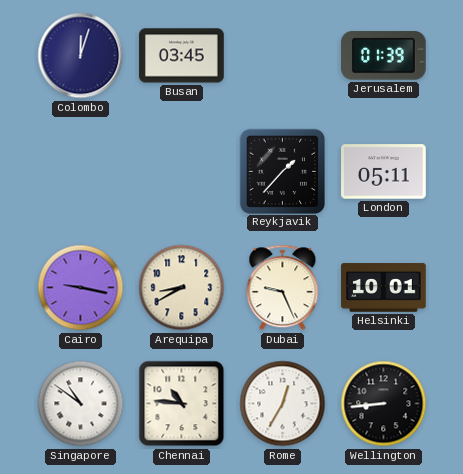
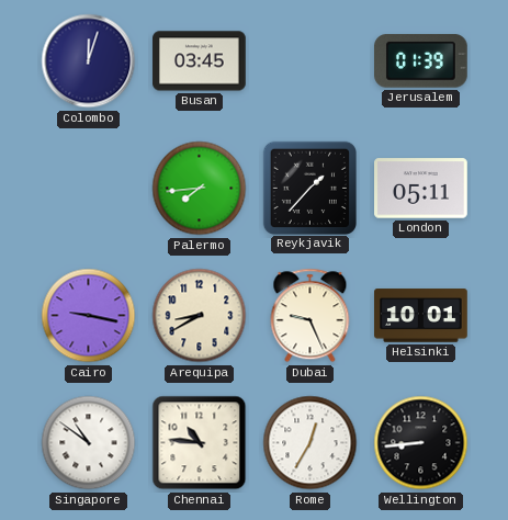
Palermo: none -> 7:44 (200, 189)
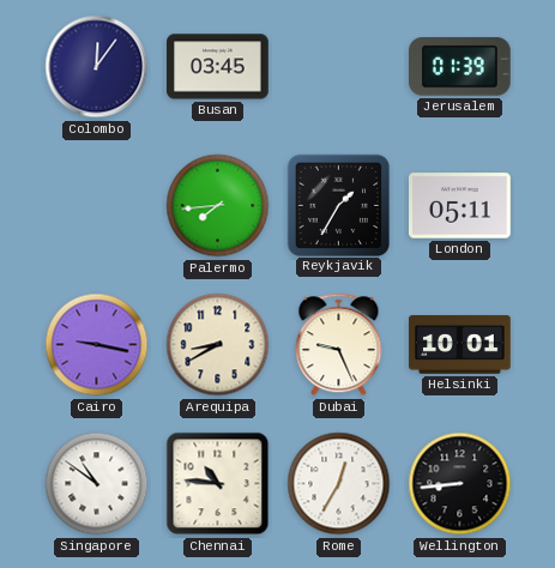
Colombo: 12:03 -> 12:06 (97, 67)
Reykjavik: 1:37 -> 1:35 (338, 205)
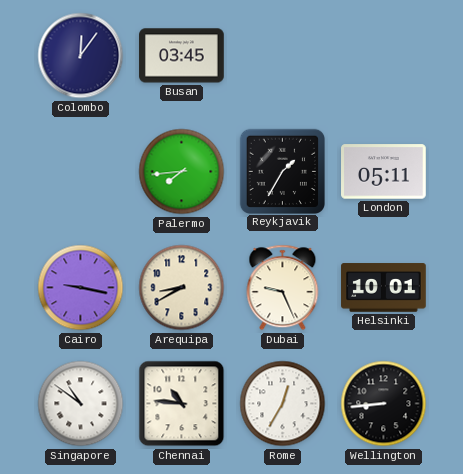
Jerusalem: 01:39 -> none (460, 67)
